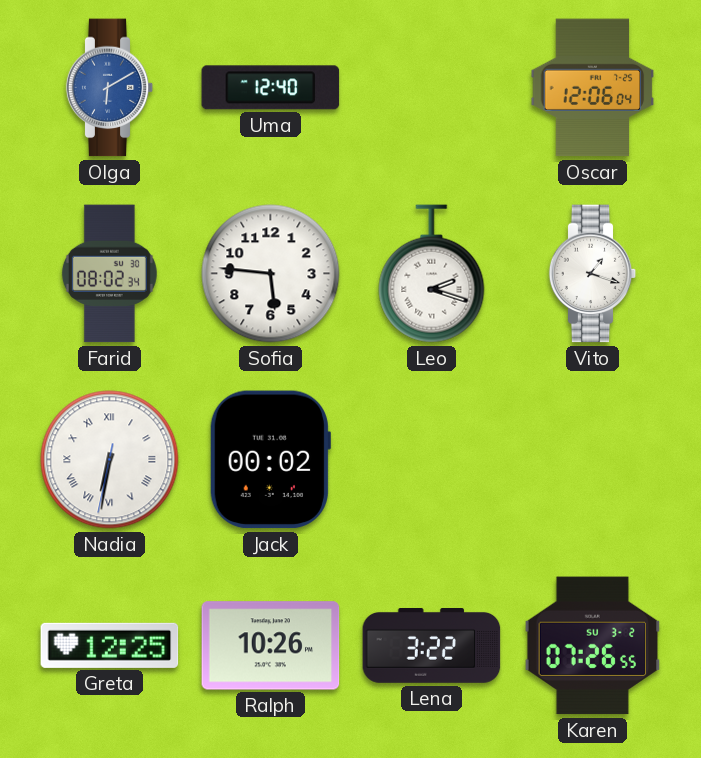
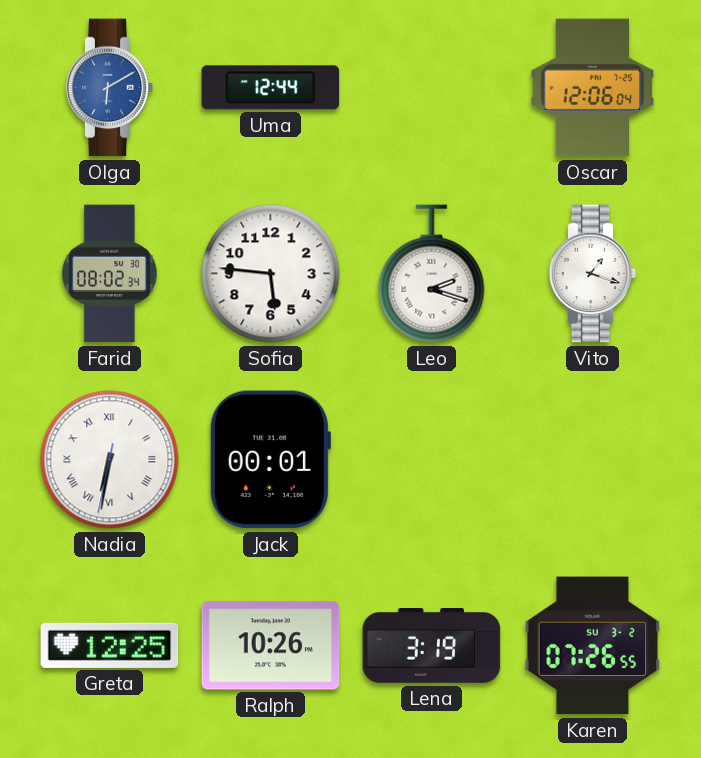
Uma: 12:40 -> 12:44 (271, 88)
Jack: 00:02 -> 00:01 (270, 460)
Lena: 3:22 -> 3:19 (432, 646)
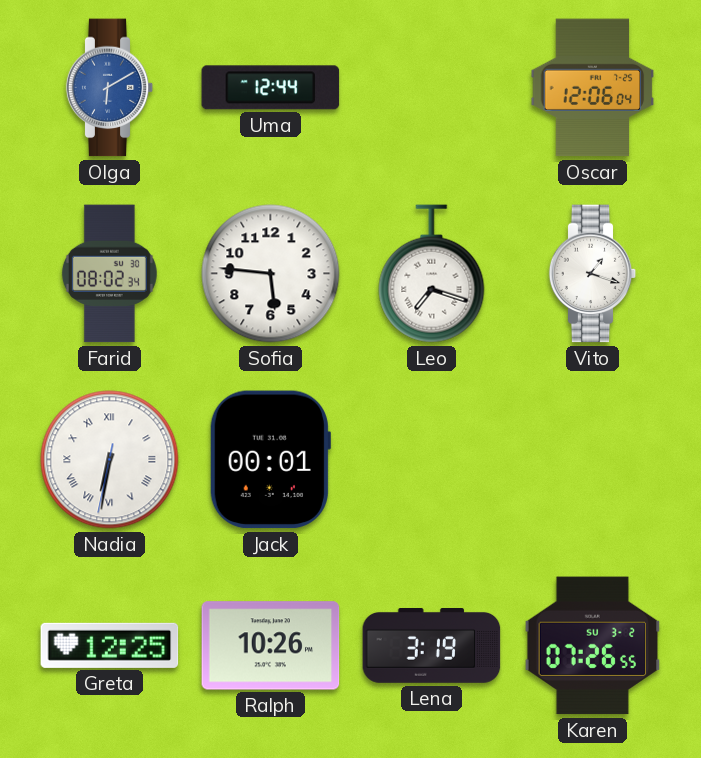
Leo: 2:18 -> 7:18 (432, 274)
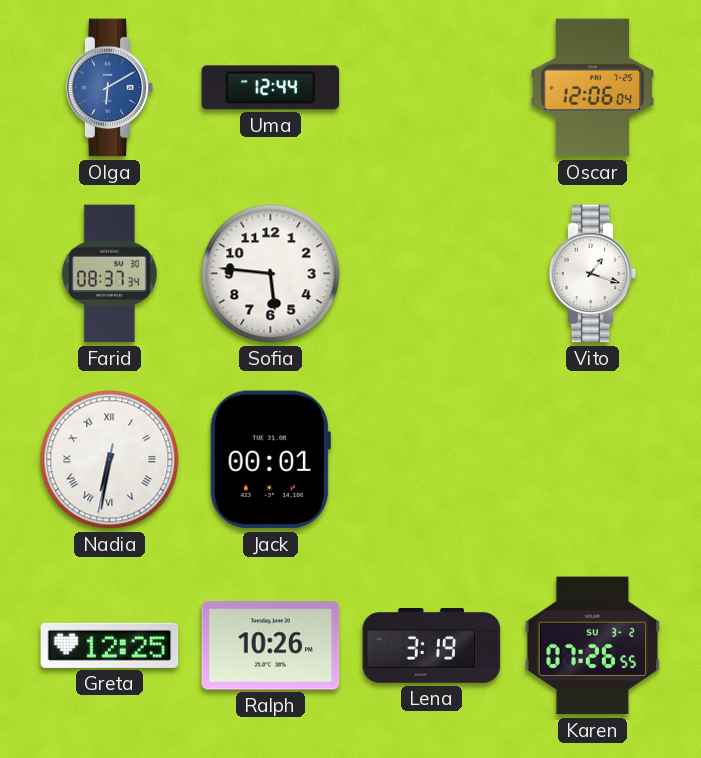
Farid: 08:02 -> 08:37 (109, 274)
Leo: 7:18 -> none (432, 274)
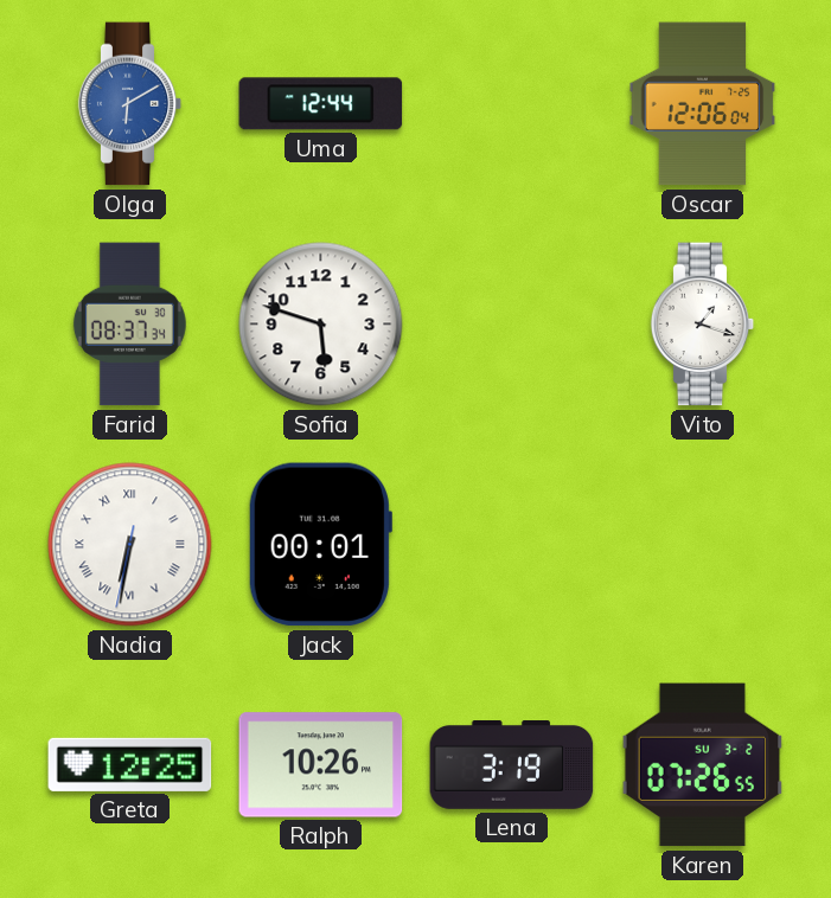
Sofia: 5:46 -> 5:48 (321, 325)
